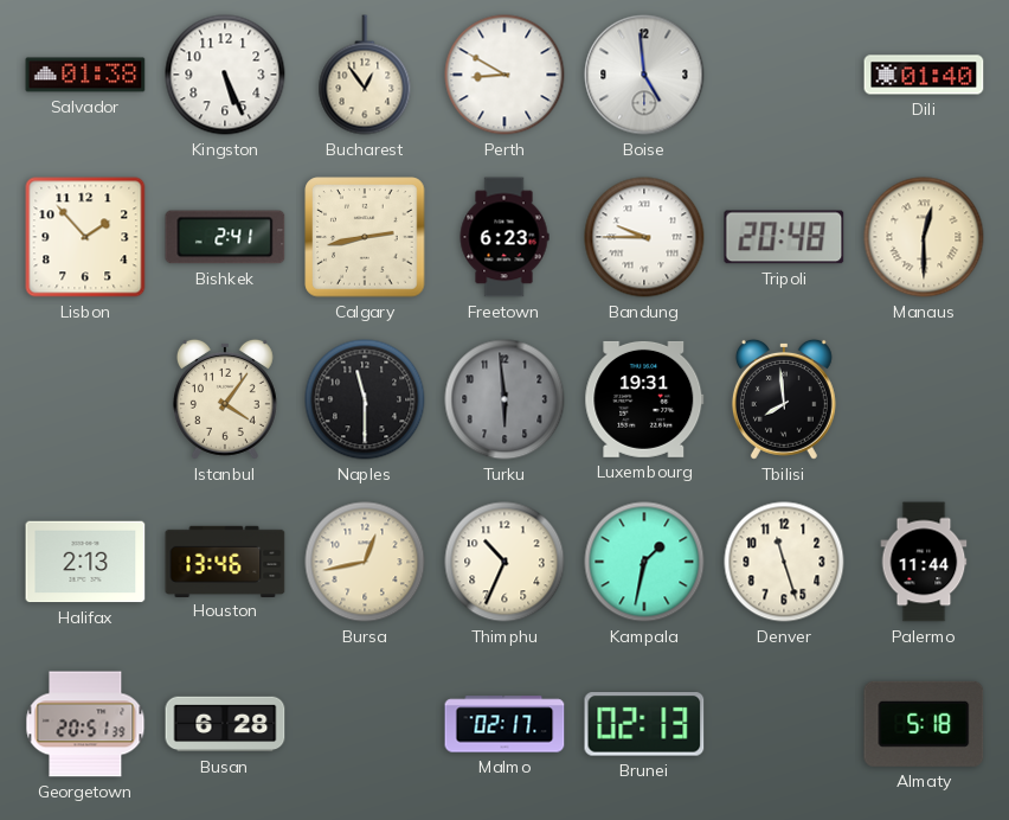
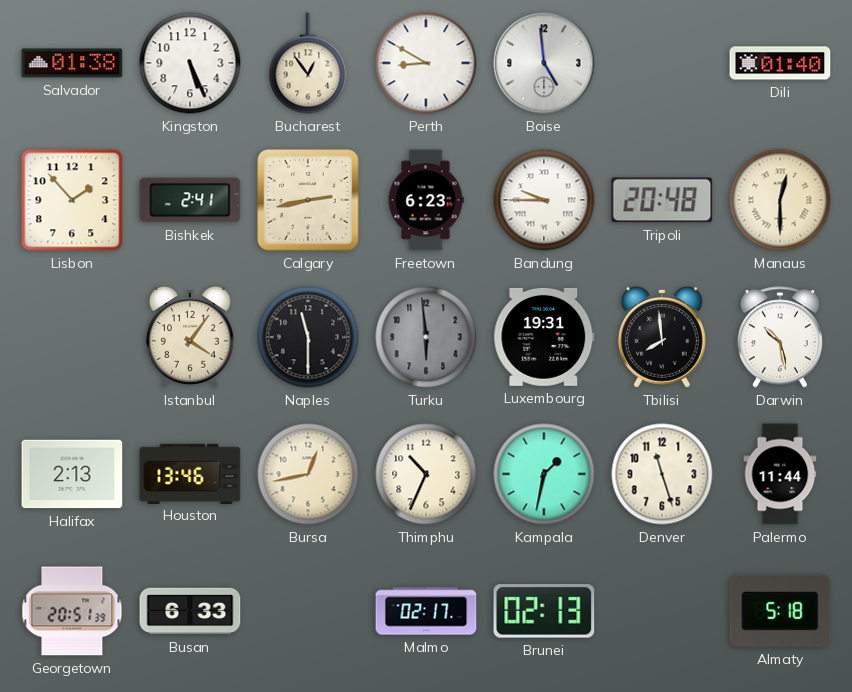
Darwin: none -> 10:28 (780, 337)
Busan: 6:28 -> 6:33 (190, 611)
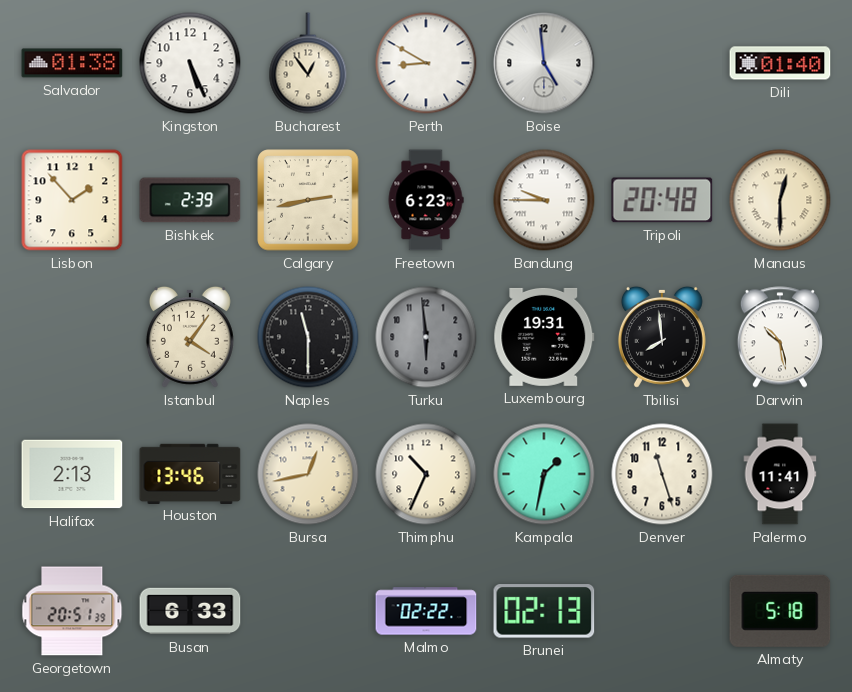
Bishkek: 2:41 -> 2:39 (190, 200)
Palermo: 11:44 -> 11:41 (780, 474)
Malmo: 02:17 -> 02:22 (426, 611)
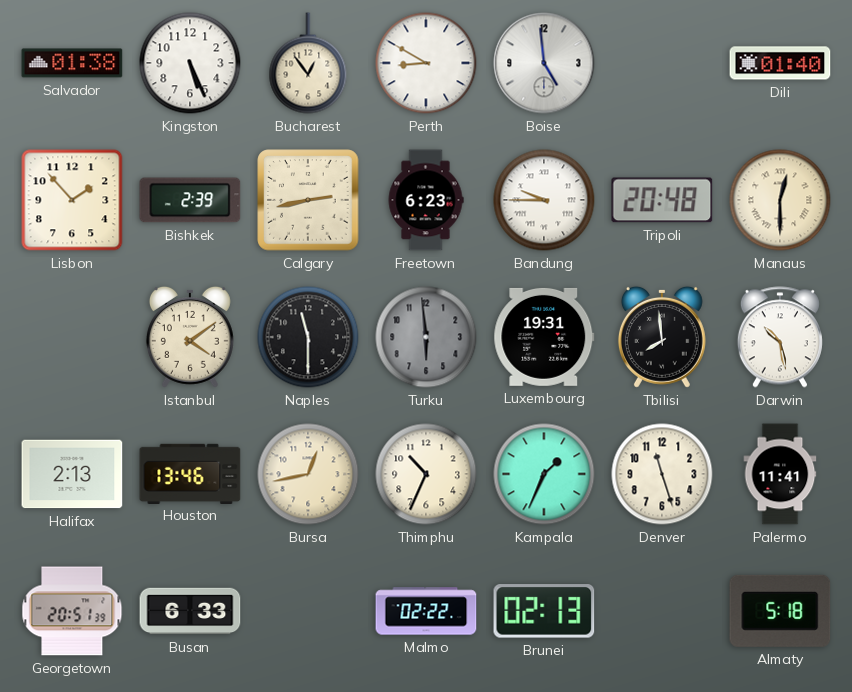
Istanbul: 4:06 -> 4:09 (190, 337)
Kampala: 1:32 -> 1:34 (544, 474)
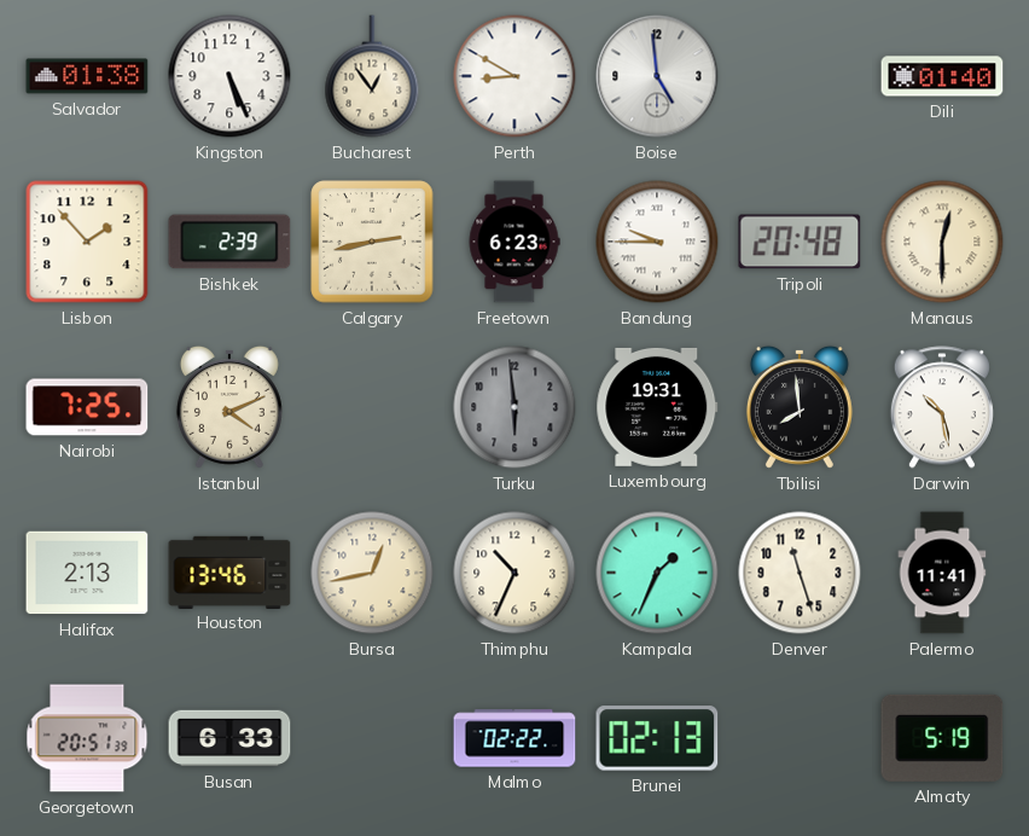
Nairobi: none -> 7:25 (87, 407)
Istanbul: 4:09 -> 4:11 (229, 407)
Naples: 11:30 -> none (308, 337)
Almaty: 5:18 -> 5:19 (942, 738)
